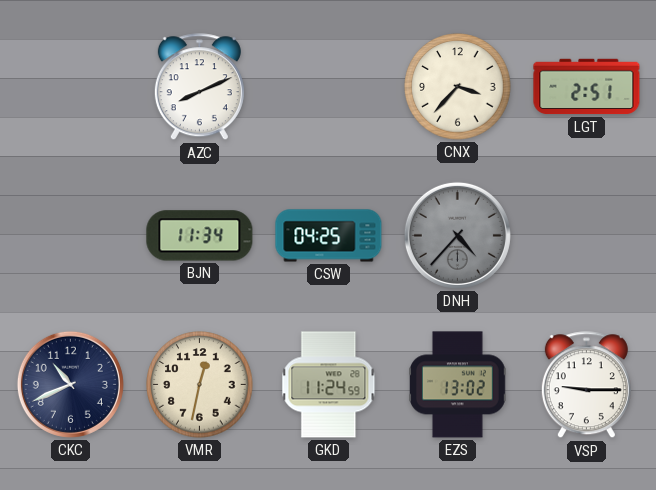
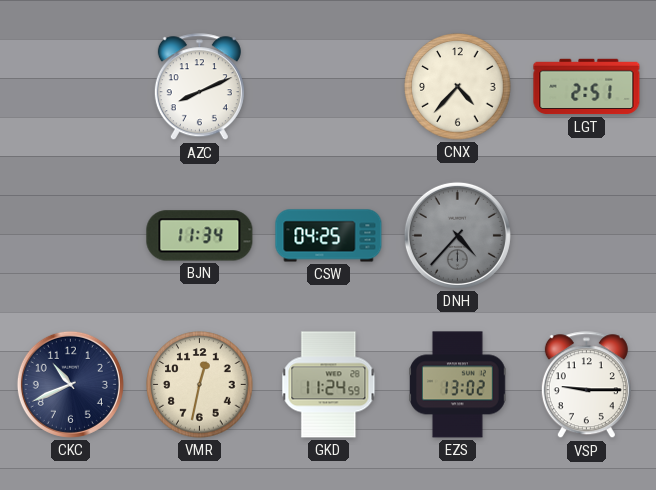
CNX: 3:37 -> 4:37 (458, 87)
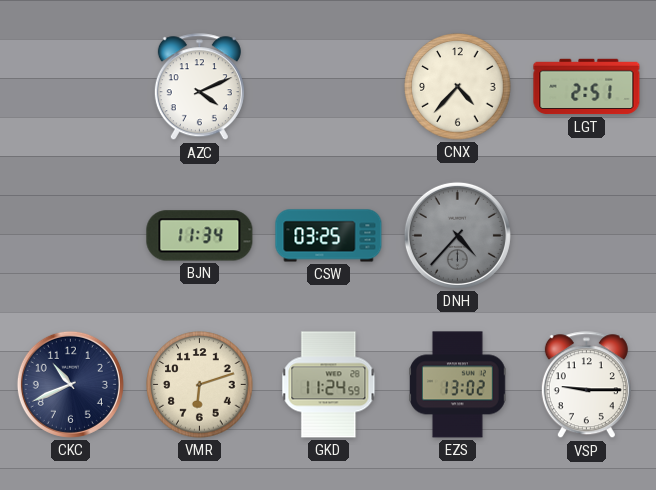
AZC: 8:11 -> 4:11 (199, 87)
CSW: 04:25 -> 03:25 (329, 236)
VMR: 12:32 -> 6:12 (200, 385)
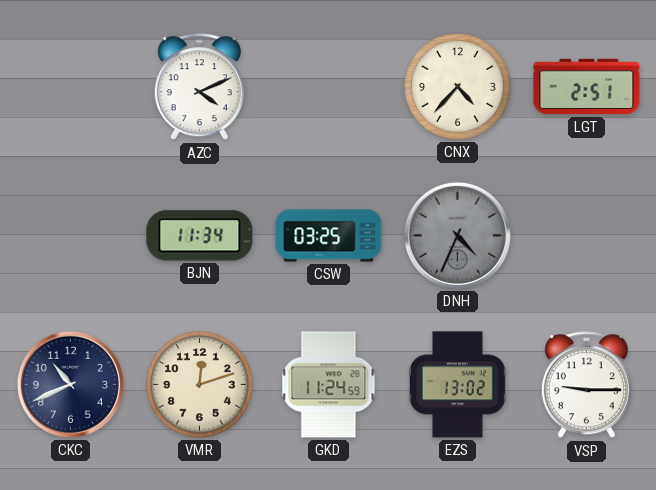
DNH: 4:37 -> 4:34 (457, 235)
VMR: 6:12 -> 12:12 (200, 385)
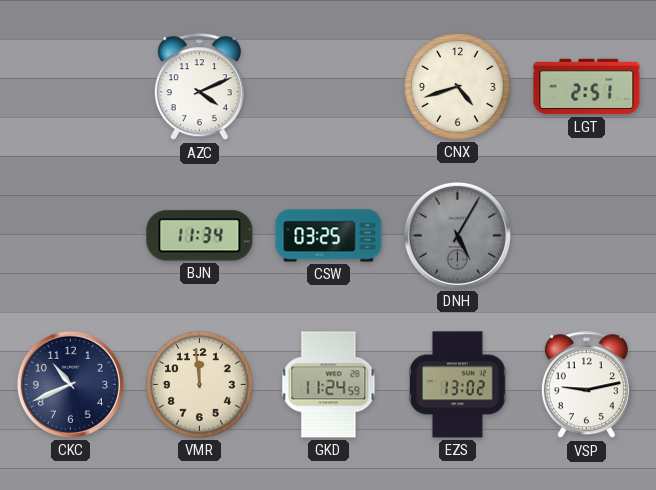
CNX: 4:37 -> 4:42 (458, 87)
DNH: 4:34 -> 5:05 (457, 235)
VMR: 12:12 -> 11:59 (200, 385)
VSP: 9:15 -> 9:13 (586, 385)
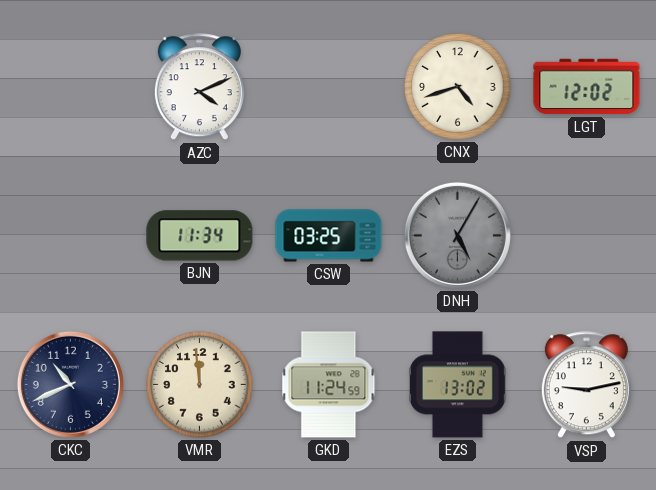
LGT: 2:51 -> 12:02 (587, 87)
